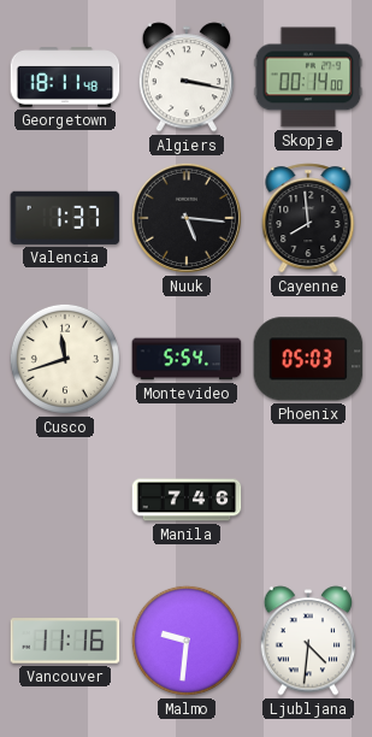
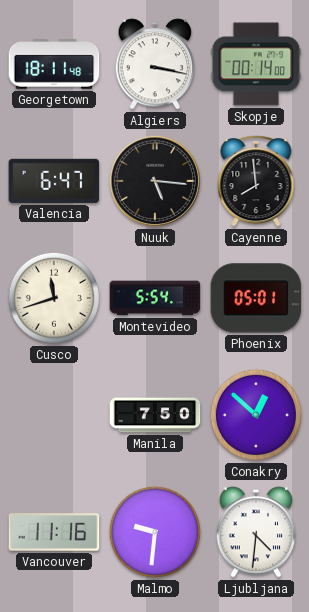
Valencia: 1:37 -> 6:47 (54, 181)
Phoenix: 05:03 -> 05:01 (256, 298)
Manila: 7:46 -> 7:50 (155, 415)
Conakry: none -> 12:52 (256, 415)
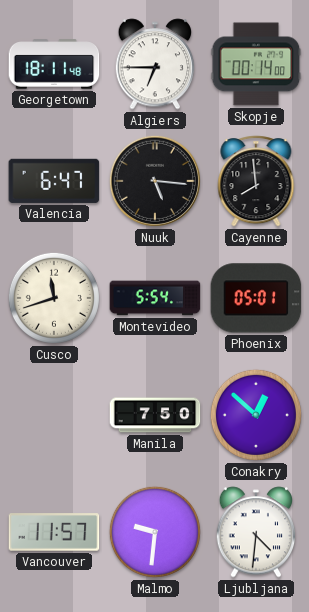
Algiers: 3:17 -> 6:45 (155, 64)
Vancouver: 11:16 -> 11:57 (54, 532)
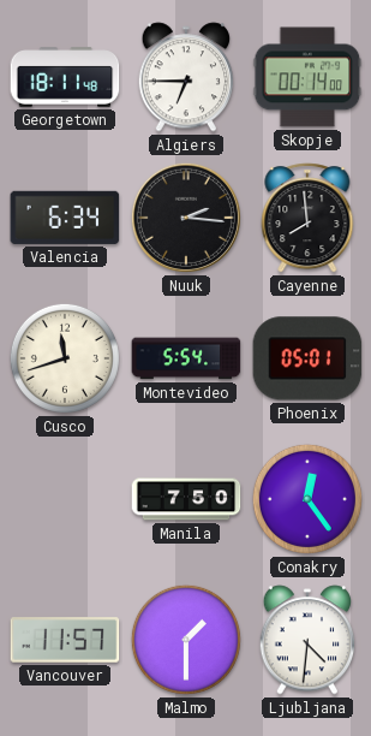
Valencia: 6:47 -> 6:34 (65, 218)
Nuuk: 5:16 -> 2:16 (186, 218)
Conakry: 12:52 -> 12:24 (307, 499)
Malmo: 9:31 -> 1:30 (186, 640)
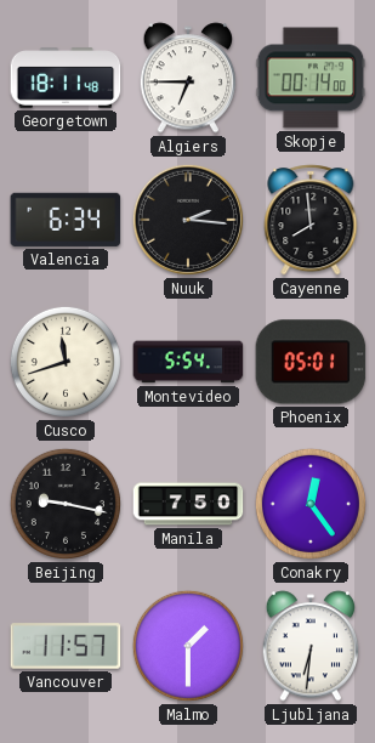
Beijing: none -> 9:17 (66, 504)
Ljubljana: 4:31 -> 6:31 (311, 646)
